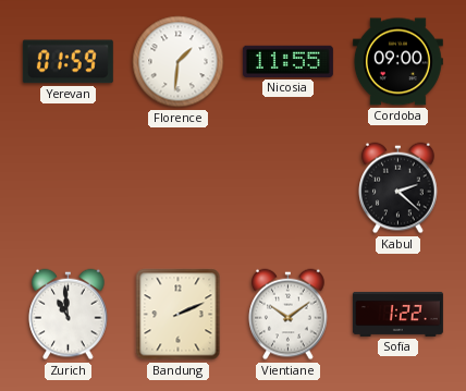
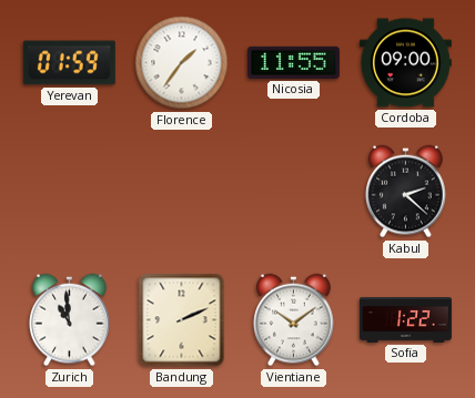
Florence: 1:31 -> 1:36 (182, 63)
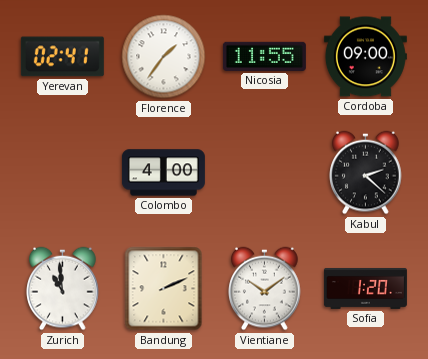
Yerevan: 01:59 -> 02:41 (62, 57)
Colombo: none -> 4:00 (163, 173)
Sofia: 1:22 -> 1:20 (365, 288)
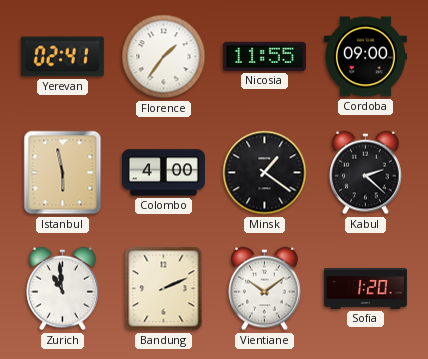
Istanbul: none -> 5:58 (63, 173)
Minsk: none -> 1:21 (265, 173)
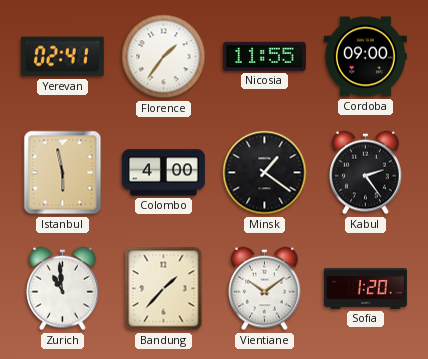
Kabul: 2:22 -> 2:24 (366, 173)
Bandung: 2:11 -> 1:37 (164, 289)
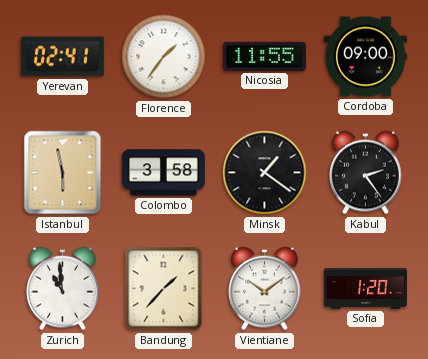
Colombo: 4:00 -> 3:58 (163, 173)
